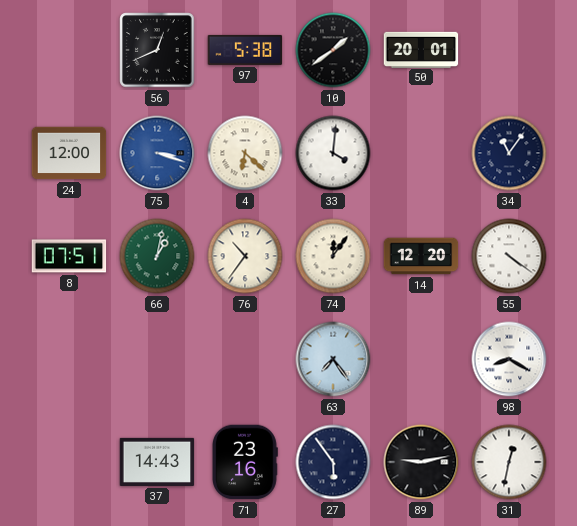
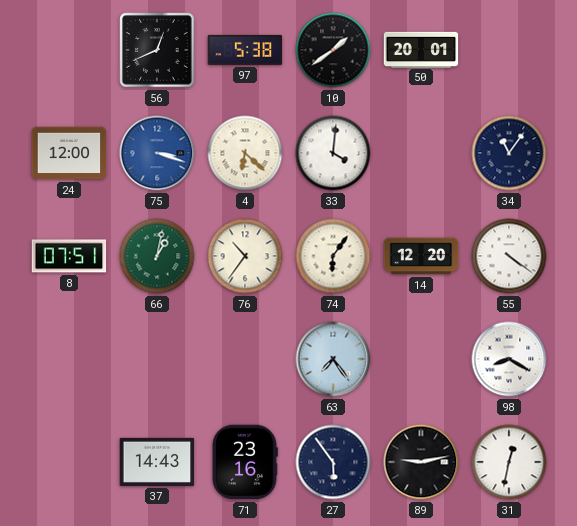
74: 12:06 -> 6:06 (333, 256)
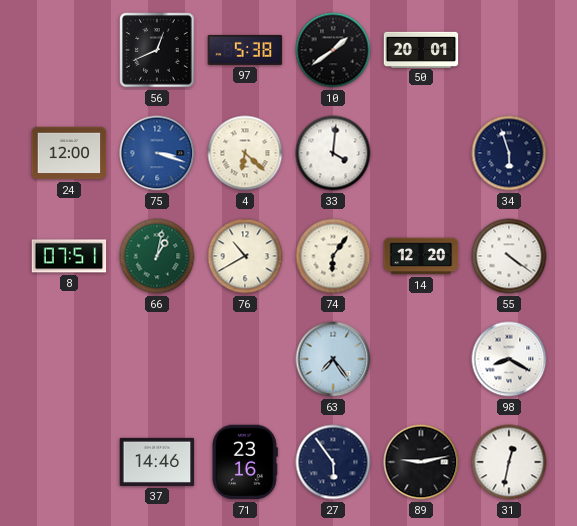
34: 11:06 -> 5:57 (509, 153)
76: 10:36 -> 10:40 (245, 256)
37: 14:43 -> 14:46 (157, 462)
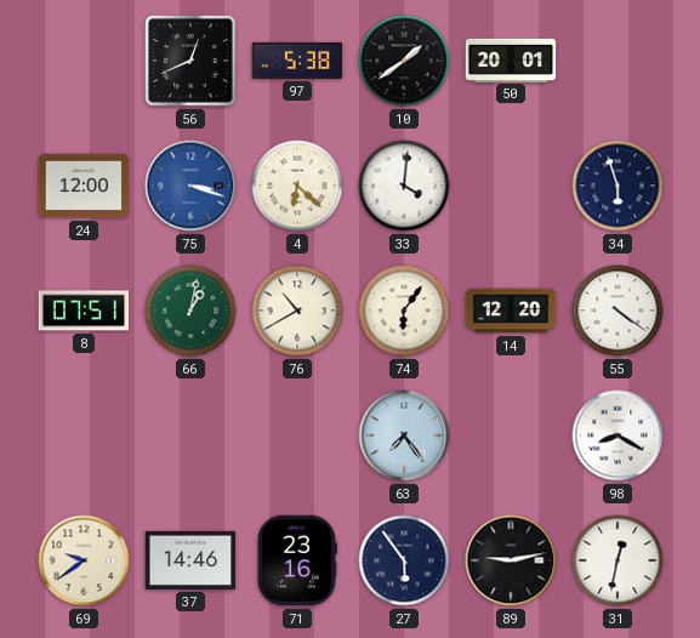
69: none -> 9:39 (84, 560)
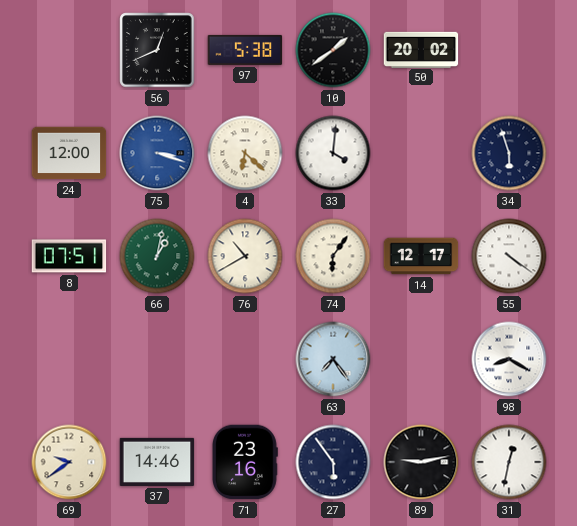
50: 20:01 -> 20:02 (421, 49)
14: 12:20 -> 12:17 (421, 256)
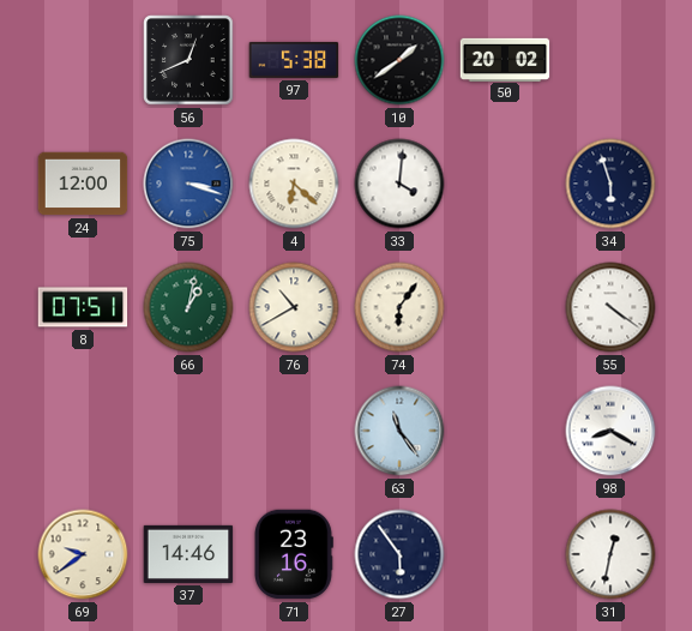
14: 12:17 -> none (421, 256)
63: 7:24 -> 11:24 (399, 431)
89: 9:13 -> none (421, 462)
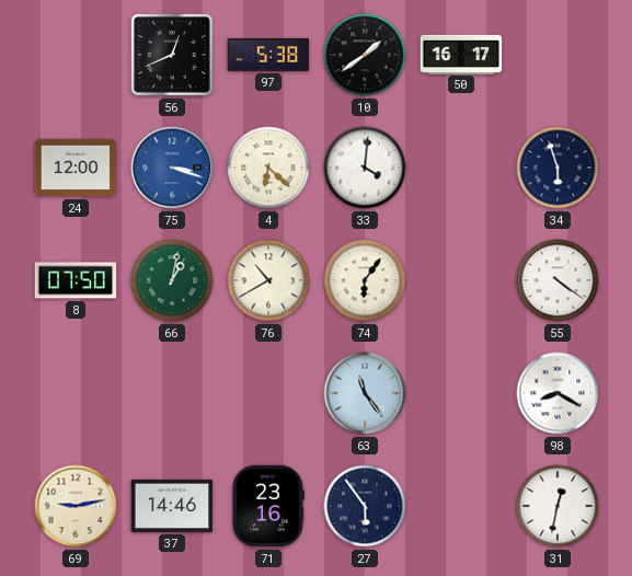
50: 20:02 -> 16:17 (461, 54)
8: 07:51 -> 07:50 (76, 280)
69: 9:39 -> 9:13 (76, 506)
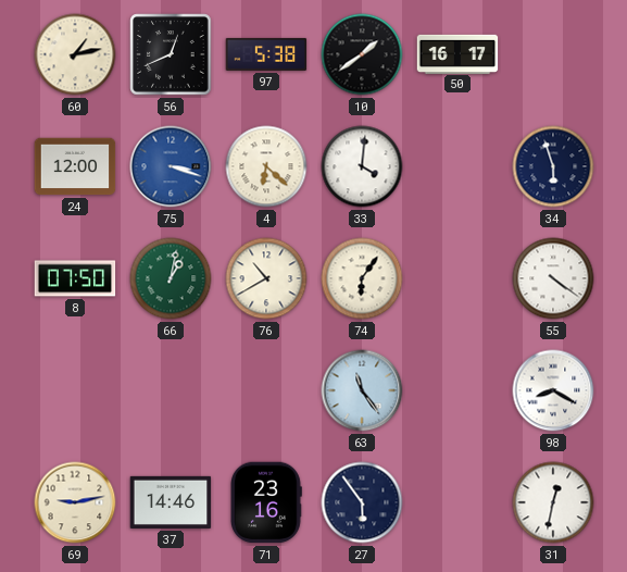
60: none -> 1:13 (75, 54)
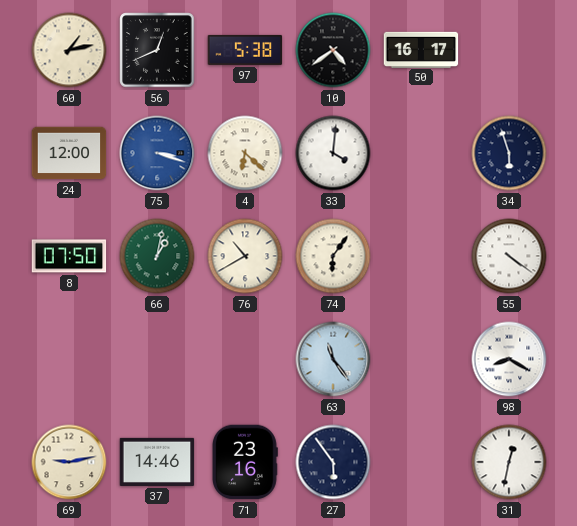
10: 1:39 -> 4:39 (333, 50)
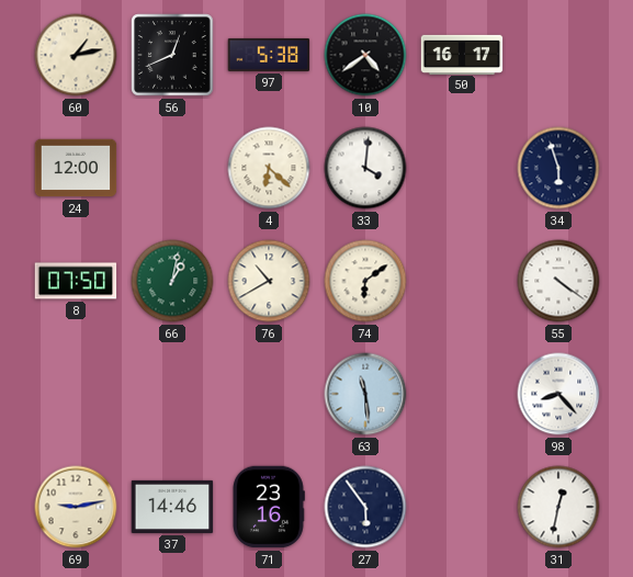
75: 3:18 -> none (157, 153)
74: 6:06 -> 6:09 (365, 281)
63: 11:24 -> 11:29 (365, 394)
98: 8:20 -> 8:23 (558, 394)
